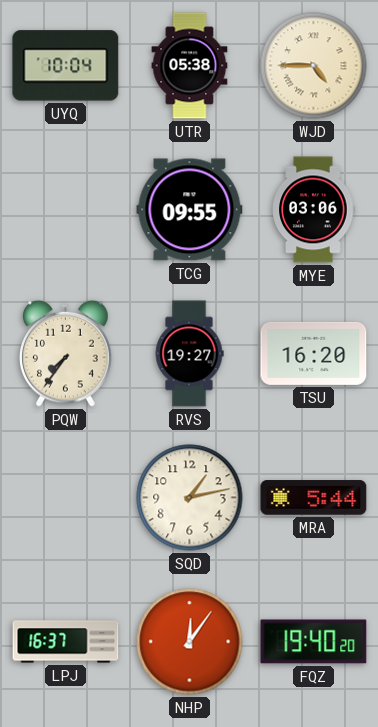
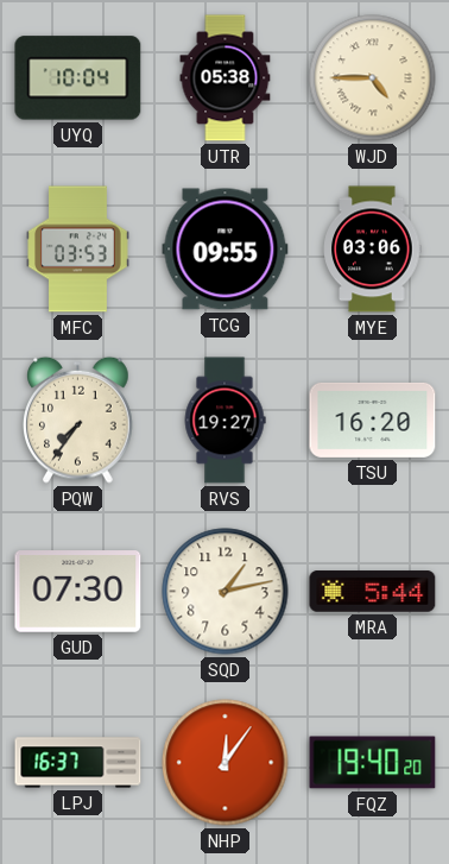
MFC: none -> 03:53 (78, 250)
GUD: none -> 07:30 (78, 592)
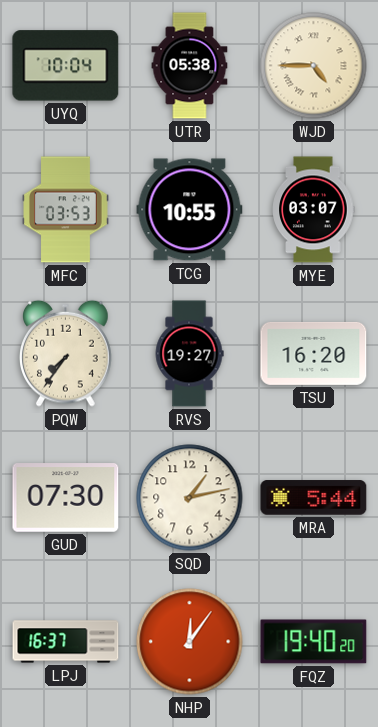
TCG: 09:55 -> 10:55 (190, 210)
MYE: 03:06 -> 03:07 (314, 210)
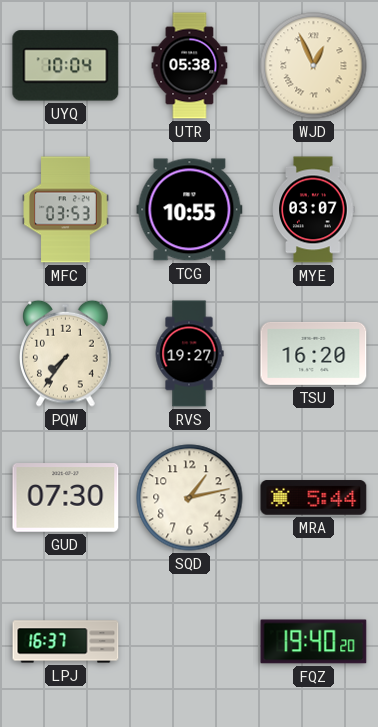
WJD: 4:45 -> 12:56 (314, 66)
NHP: 12:06 -> none (190, 642)
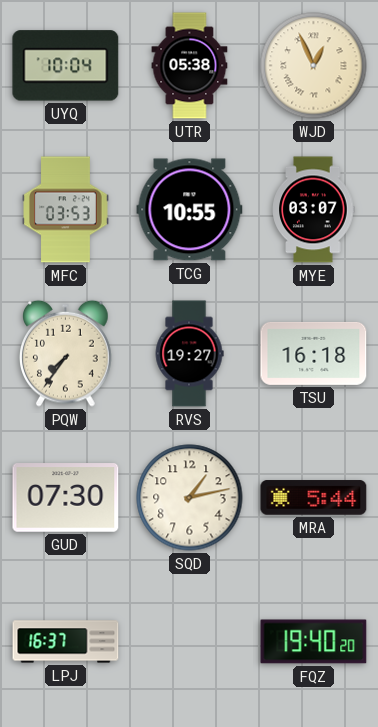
TSU: 16:20 -> 16:18 (314, 353)
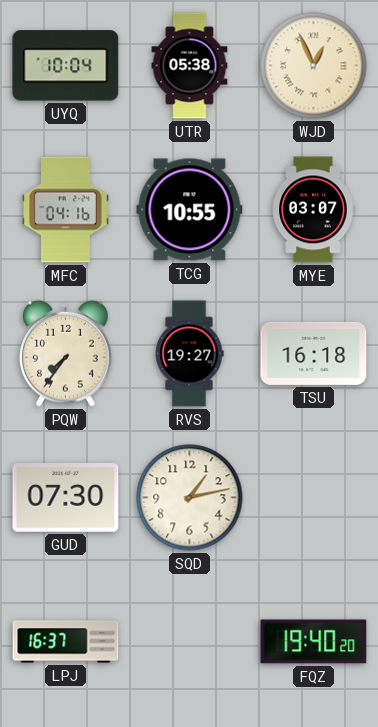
MFC: 03:53 -> 04:16 (66, 210)
MRA: 5:44 -> none (314, 498)
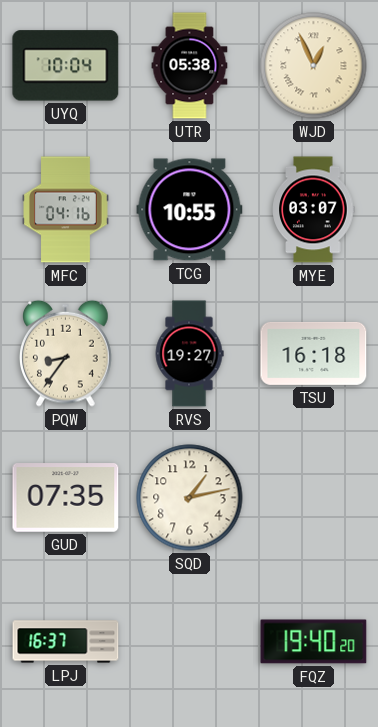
PQW: 7:36 -> 8:36 (66, 353)
GUD: 07:30 -> 07:35 (66, 498)
